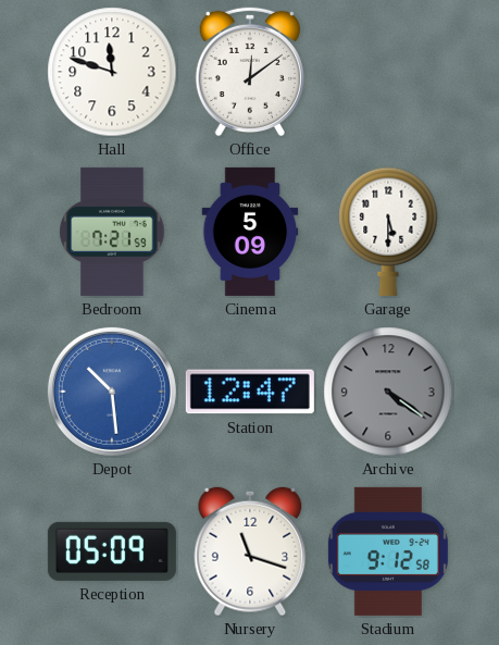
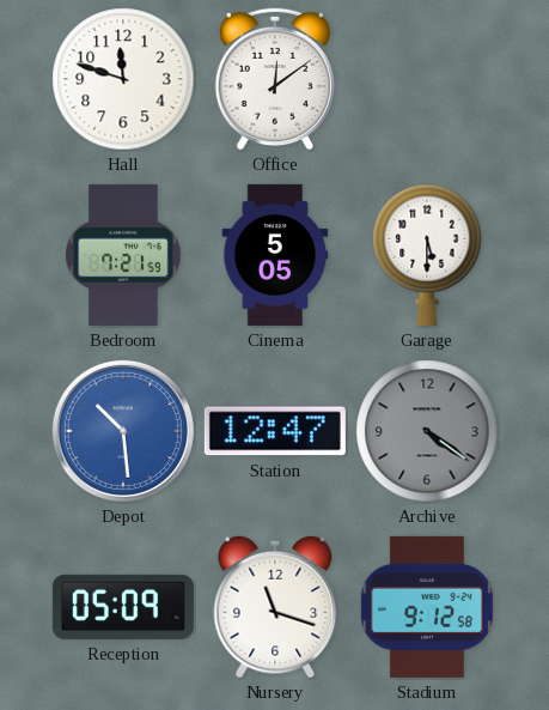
Cinema: 5:09 -> 5:05 (275, 255)
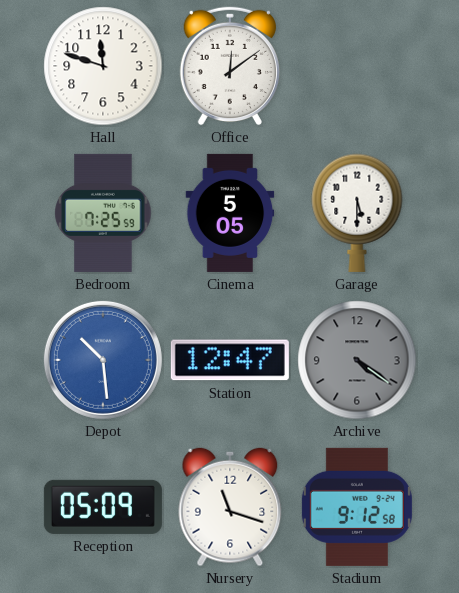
Bedroom: 7:21 -> 7:25 (103, 213)
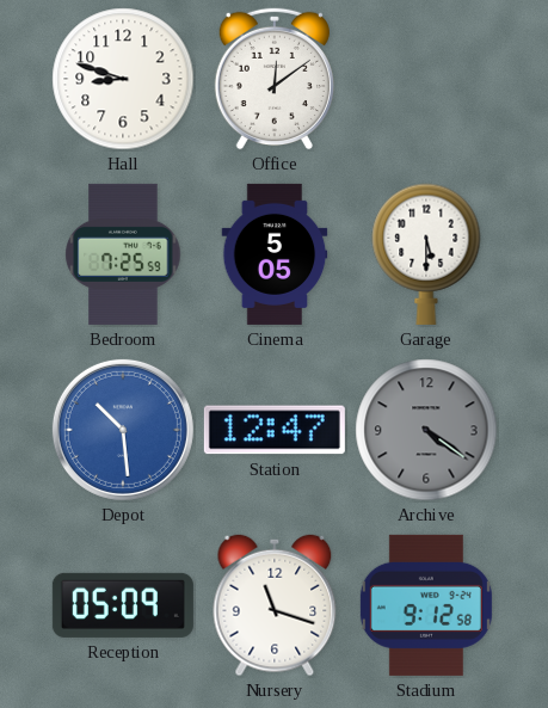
Hall: 11:48 -> 8:48 (123, 79)
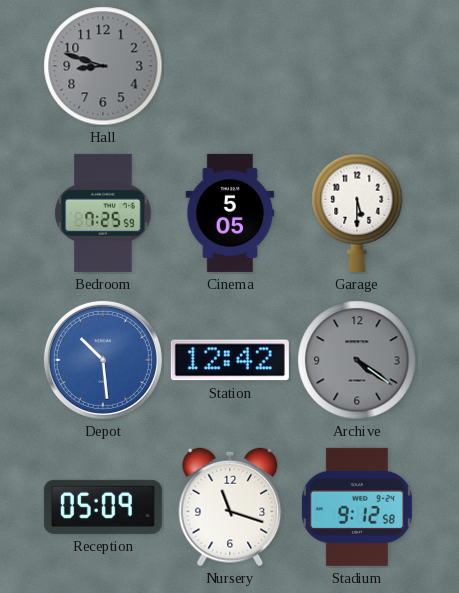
Hall dial: white -> grey (103, 66)
Office: 12:09 -> none (275, 79)
Station: 12:47 -> 12:42 (230, 360)
